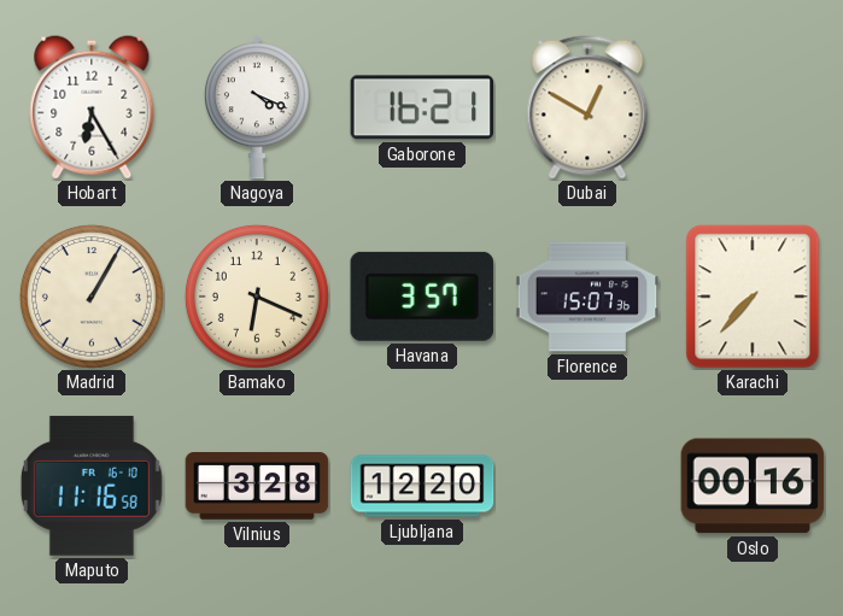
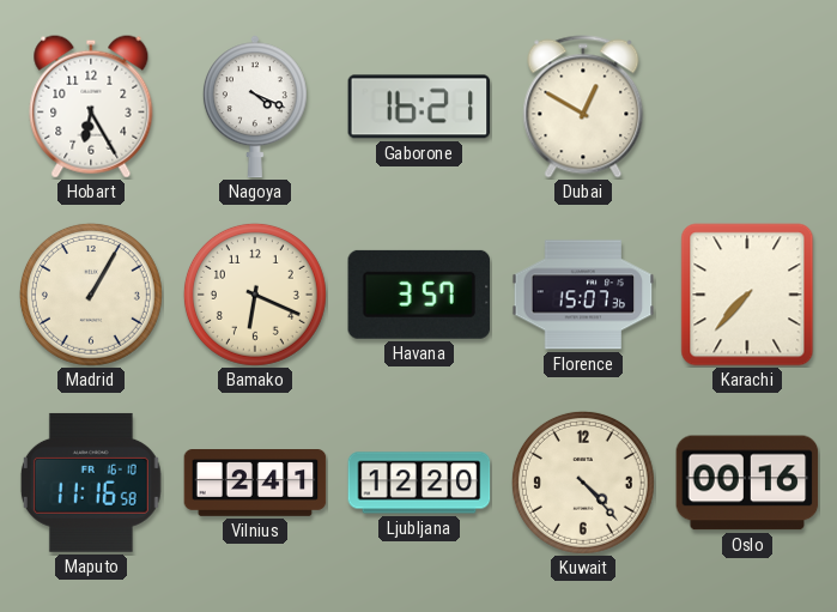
Vilnius: 3:28 -> 2:41 (255, 484)
Kuwait: none -> 4:23 (583, 483)
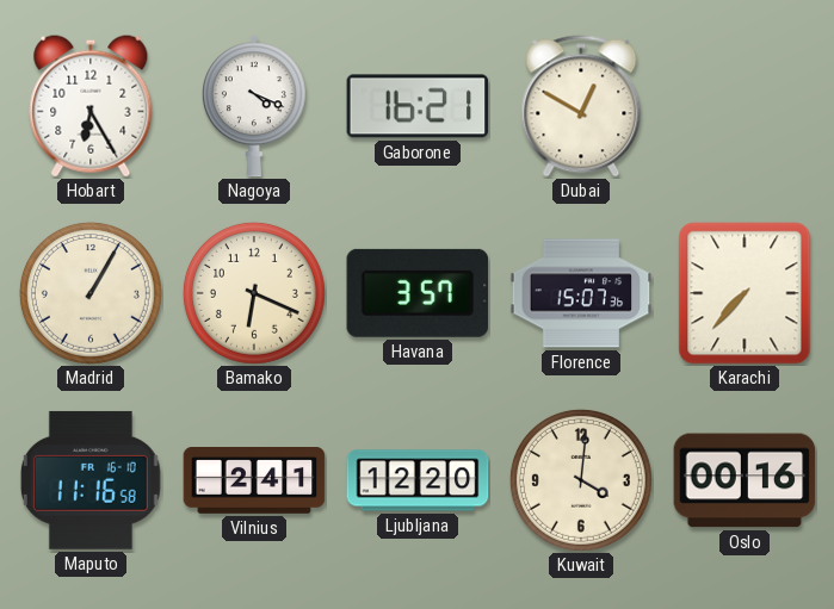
Kuwait: 4:23 -> 4:01 (581, 480)
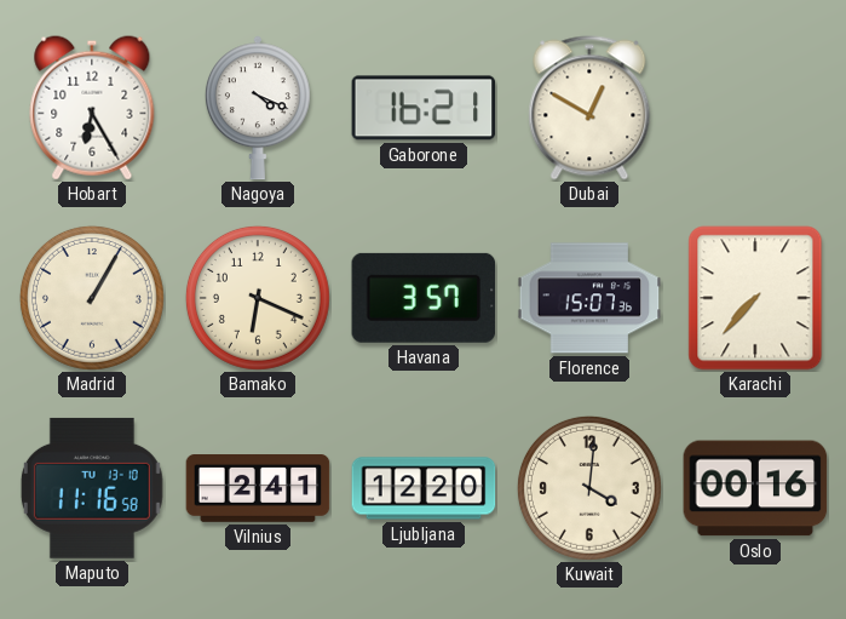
Maputo date: FR 16-10 -> TU 13-10 (92, 488)
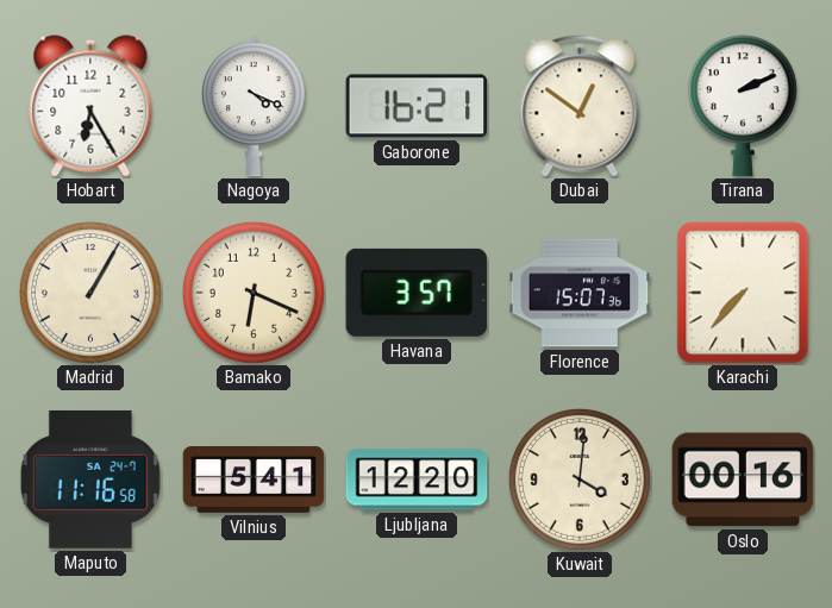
Dubai: 12:50 -> 12:51 (580, 106)
Tirana: none -> 2:11 (743, 106)
Maputo date: TU 13-10 -> SA 24-7 (90, 479)
Vilnius: 2:41 -> 5:41 (254, 481)
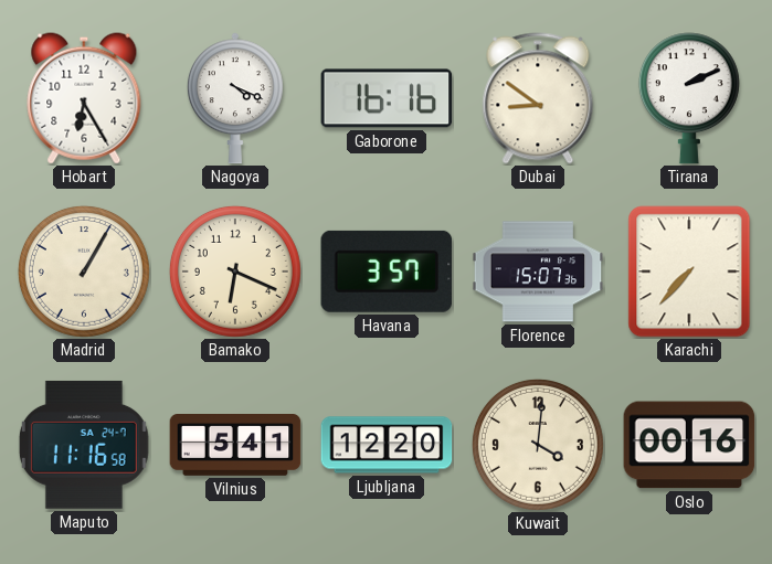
Gaborone: 16:21 -> 16:16 (387, 98)
Dubai: 12:51 -> 8:51 (538, 98)
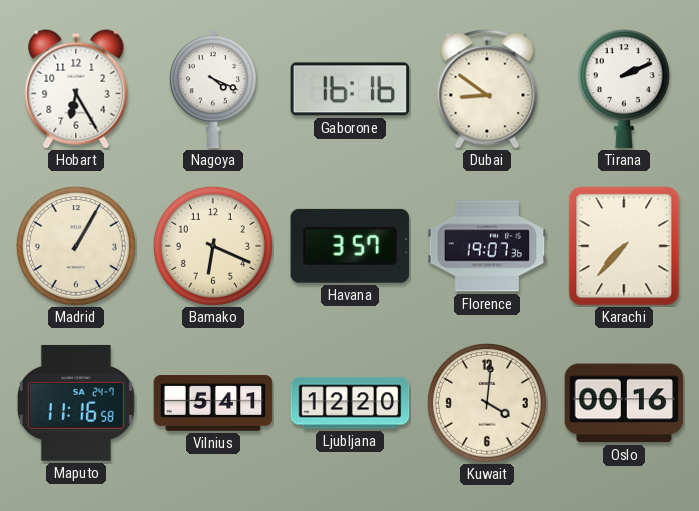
Florence: 15:07 -> 19:07 (487, 246)
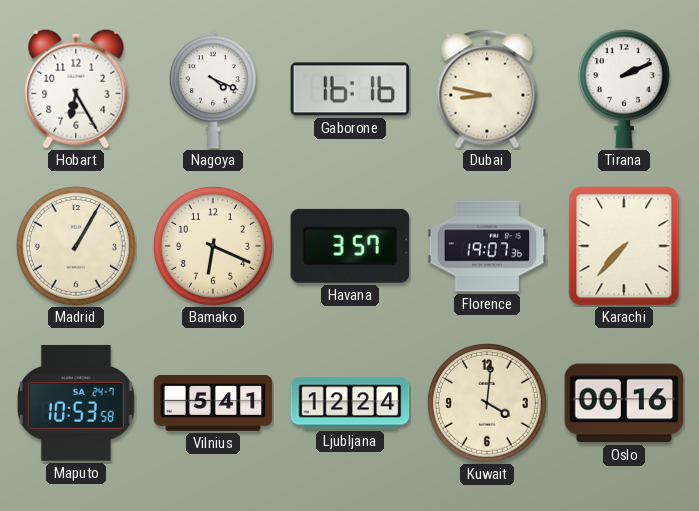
Dubai: 8:51 -> 8:47 (487, 89)
Maputo: 11:16 -> 10:53 (76, 403)
Ljubljana: 12:20 -> 12:24 (350, 403)
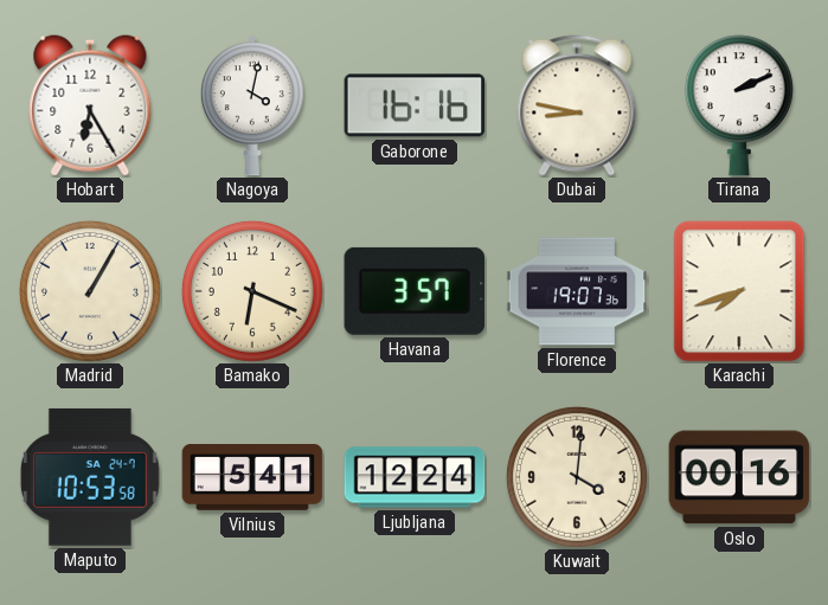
Nagoya: 4:19 -> 4:02 (252, 105)
Karachi: 7:37 -> 7:42 (739, 291)
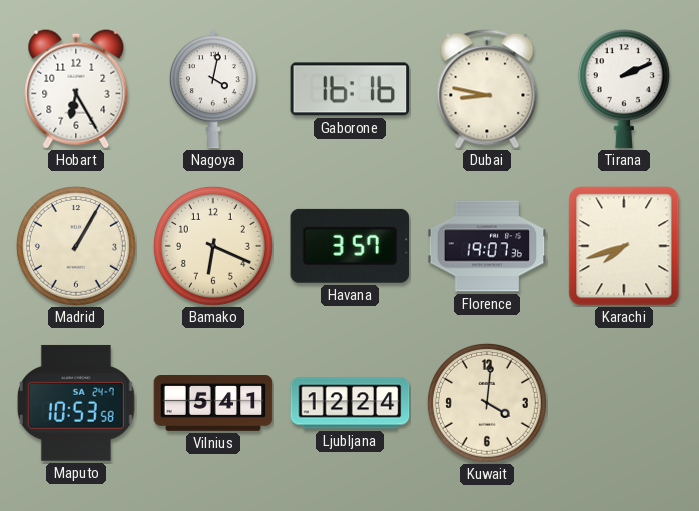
Oslo: 00:16 -> none (739, 477)
